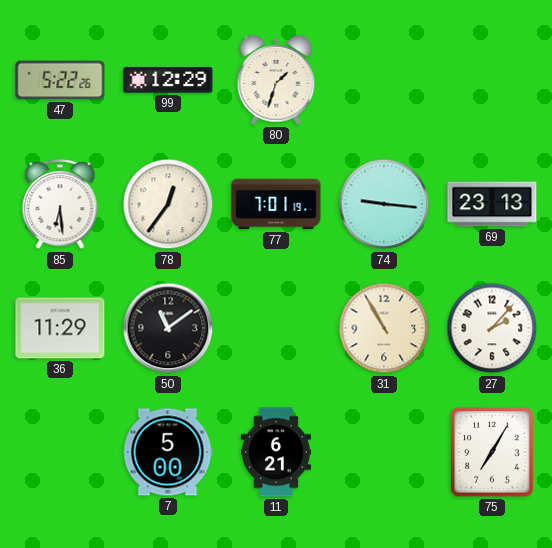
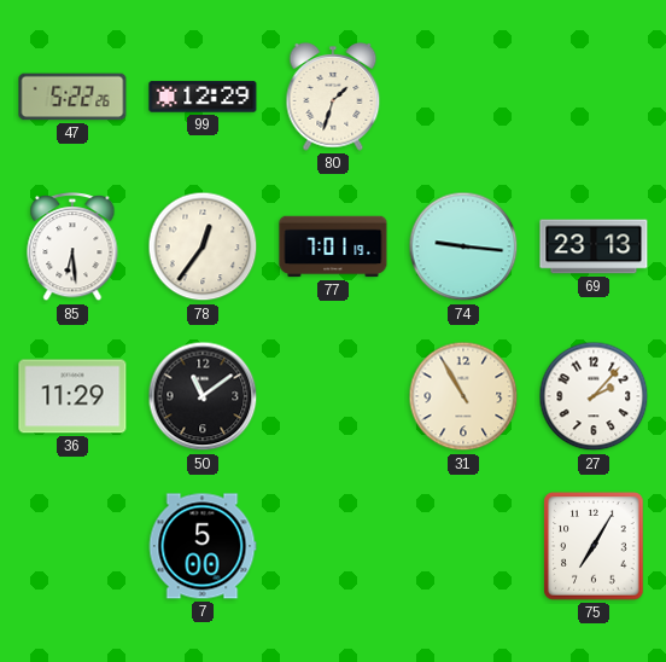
11: 6:21 -> none (276, 452)
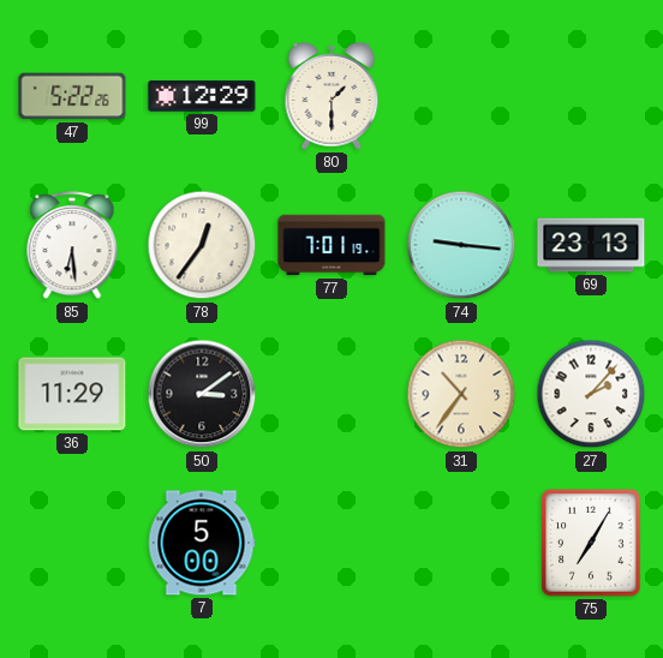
80: 1:33 -> 1:30 (331, 97)
50: 11:09 -> 3:09 (202, 394)
31: 10:55 -> 10:36 (461, 394)
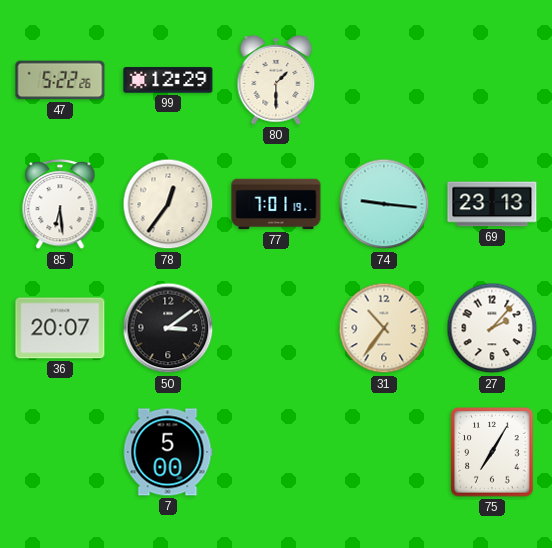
36: 11:29 -> 20:07 (60, 328)
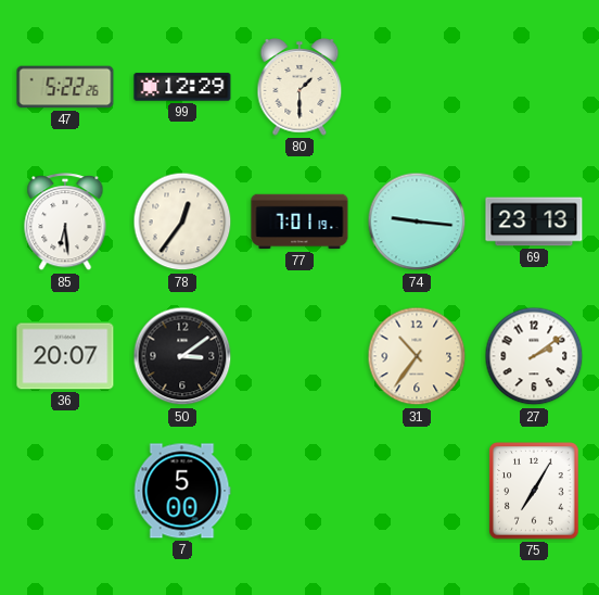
27: 2:07 -> 2:09 (534, 356)
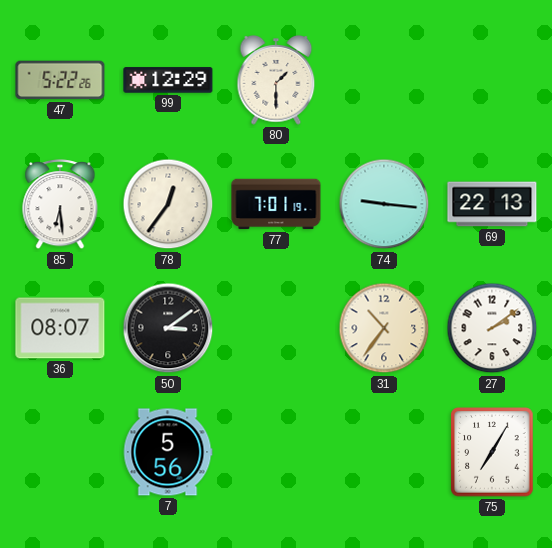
69: 23:13 -> 22:13 (492, 204)
36: 20:07 -> 08:07 (60, 328)
7: 5:00 -> 5:56 (168, 452)
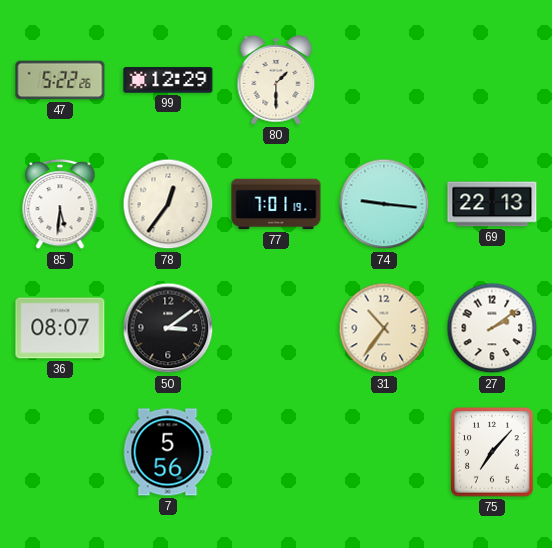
85: 6:29 -> 5:31 (60, 205)
75: 7:05 -> 7:07 (492, 452)
